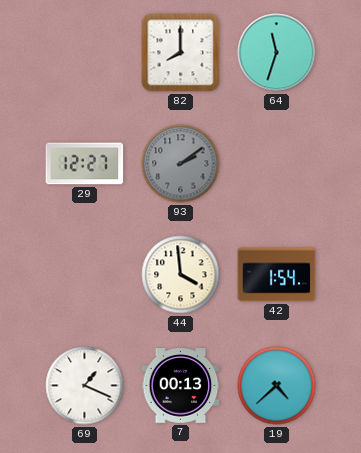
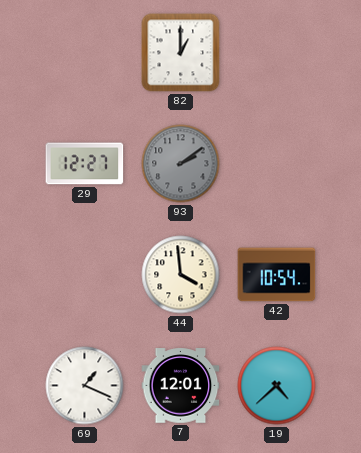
82: 8:00 -> 1:00 (181, 53)
64: 11:33 -> none (277, 53)
42: 1:54 -> 10:54 (277, 275)
7: 00:13 -> 12:01 (181, 386)
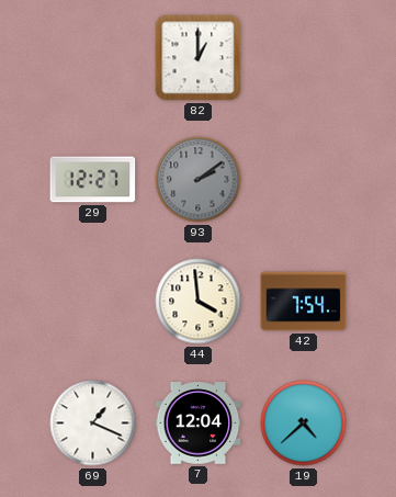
42: 10:54 -> 7:54 (304, 302)
7: 12:01 -> 12:04 (199, 423)
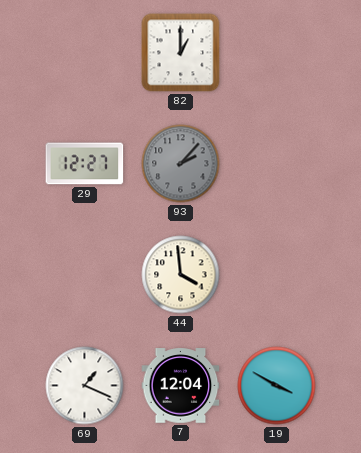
93: 2:09 -> 2:07 (181, 164)
42: 7:54 -> none (304, 302)
19: 4:38 -> 3:50 (277, 386)
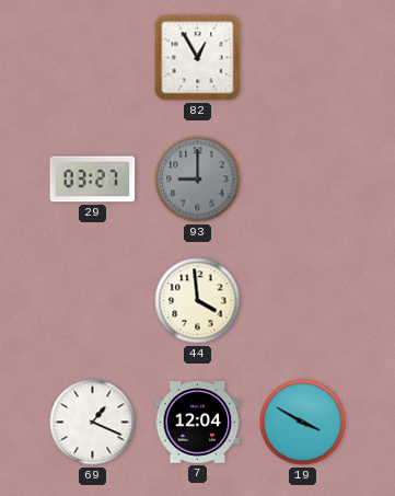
82: 1:00 -> 12:55 (198, 58)
29: 12:27 -> 03:27 (93, 180)
93: 2:07 -> 9:00 (198, 180)
